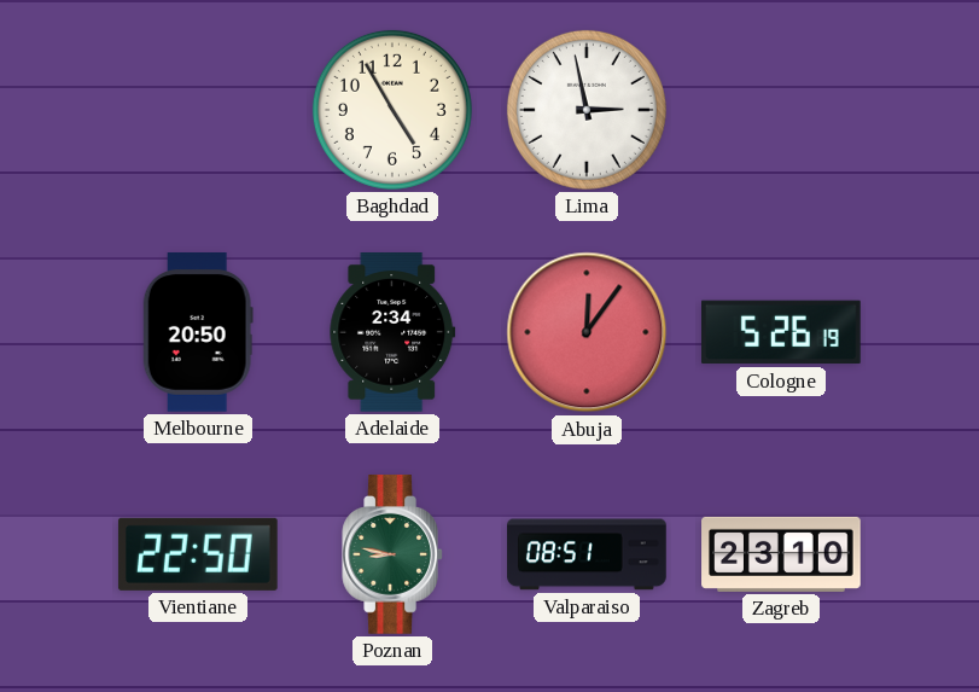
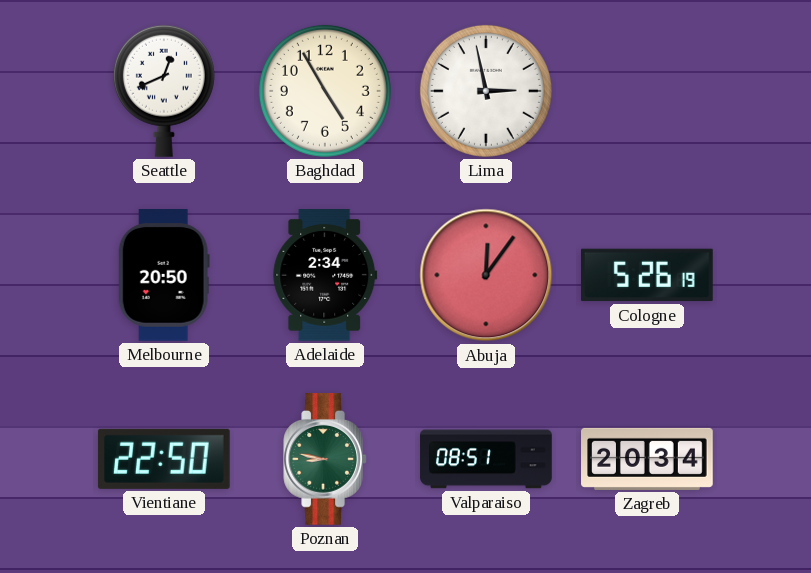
Seattle: none -> 12:41 (164, 91)
Zagreb: 23:10 -> 20:34 (647, 459)
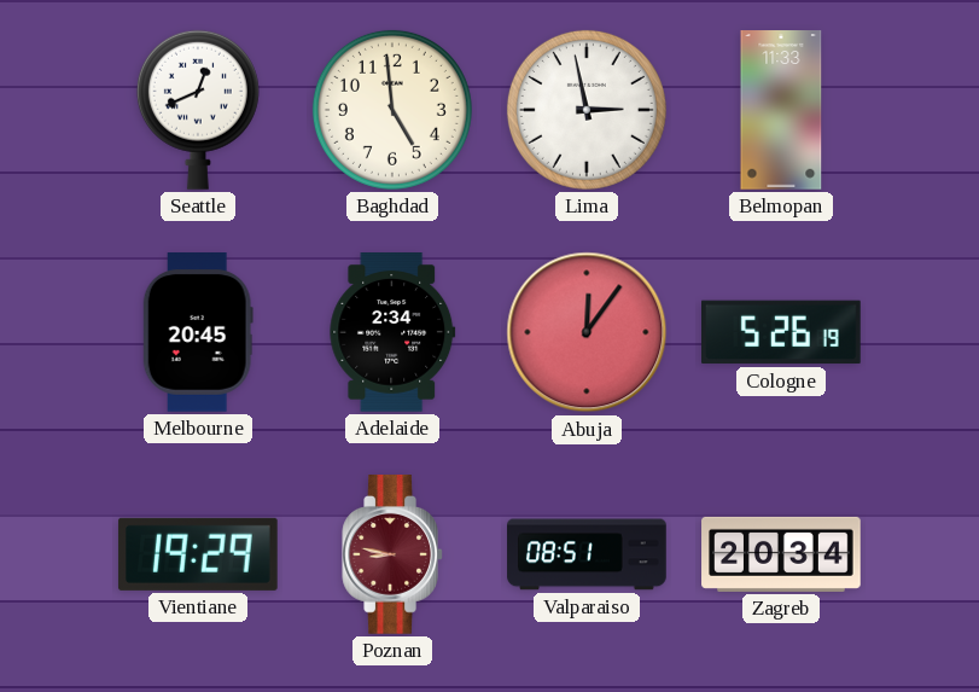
Baghdad: 4:55 -> 4:59 (392, 110)
Belmopan: none -> 11:33 (781, 110)
Melbourne: 20:50 -> 20:45 (198, 333)
Vientiane: 22:50 -> 19:29 (198, 554)
Poznan dial: green -> burgundy (392, 556)
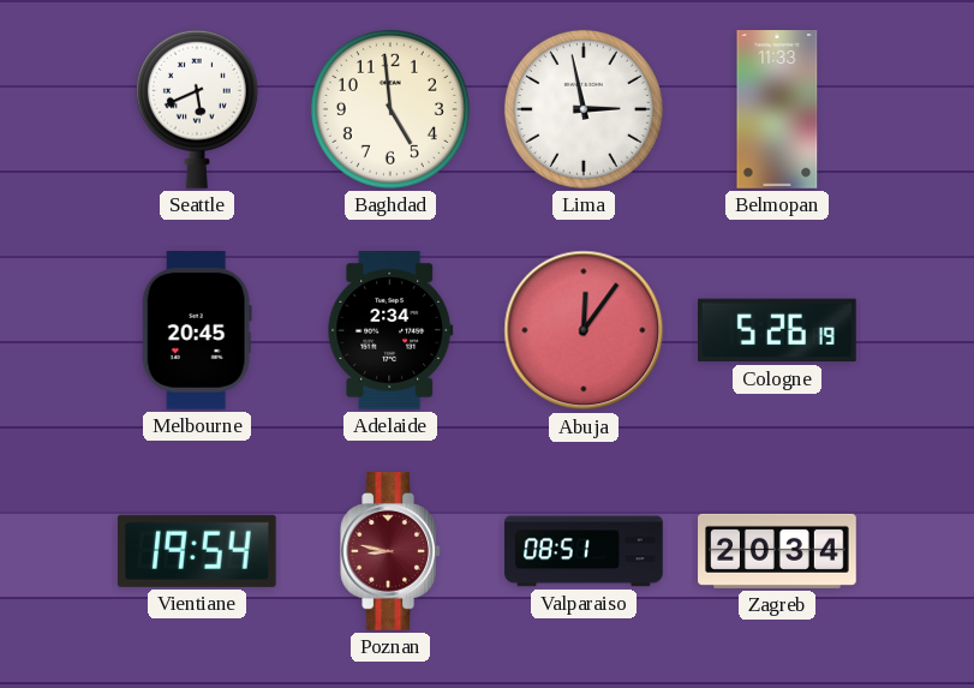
Seattle: 12:41 -> 5:41 (197, 109)
Vientiane: 19:29 -> 19:54 (197, 551)
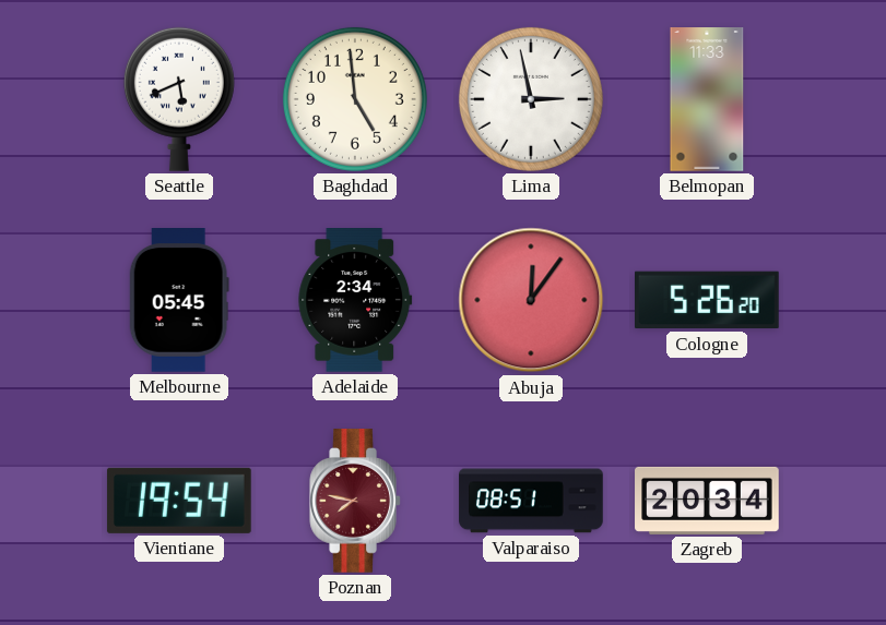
Melbourne: 20:45 -> 05:45 (179, 301)
Cologne: 5:26:19 -> 5:26:20 (708, 300)
Poznan: 8:47 -> 7:47 (355, 502)
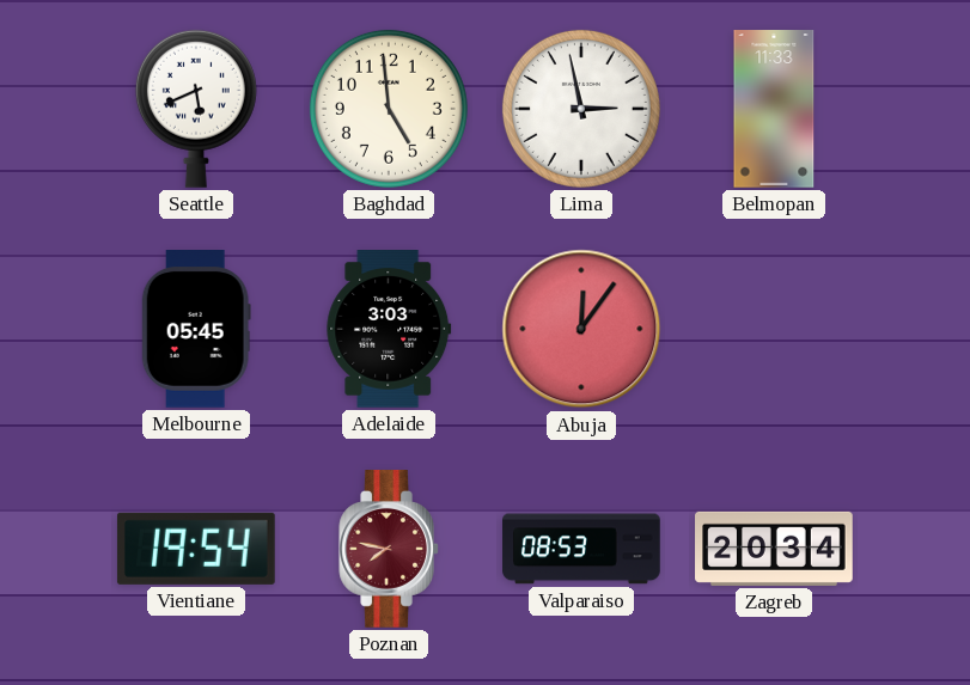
Adelaide: 2:34 -> 3:03 (389, 330)
Cologne: 5:26 -> none (708, 300)
Valparaiso: 08:51 -> 08:53 (581, 549)
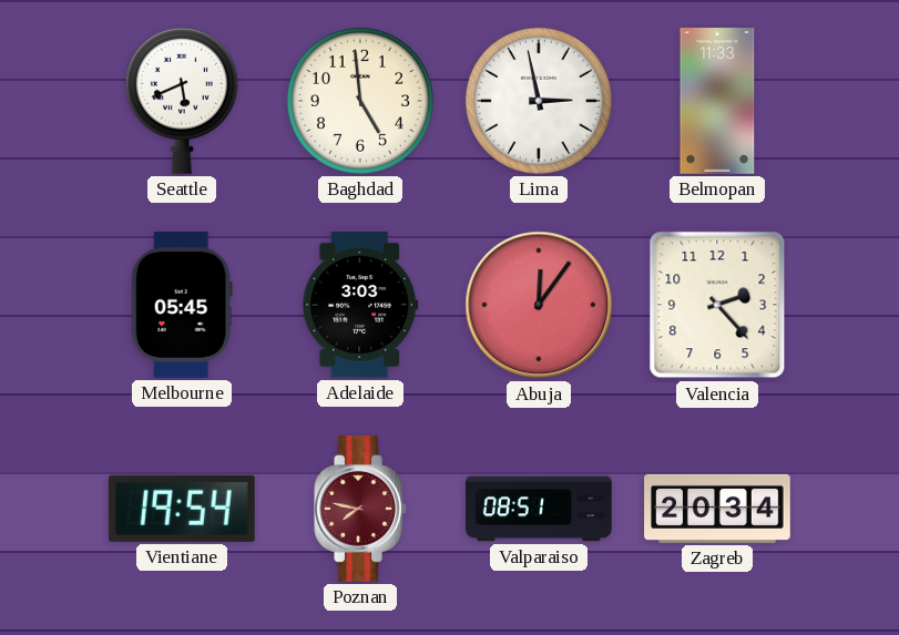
Valencia: none -> 2:23 (717, 305)
Valparaiso: 08:53 -> 08:51 (539, 509)
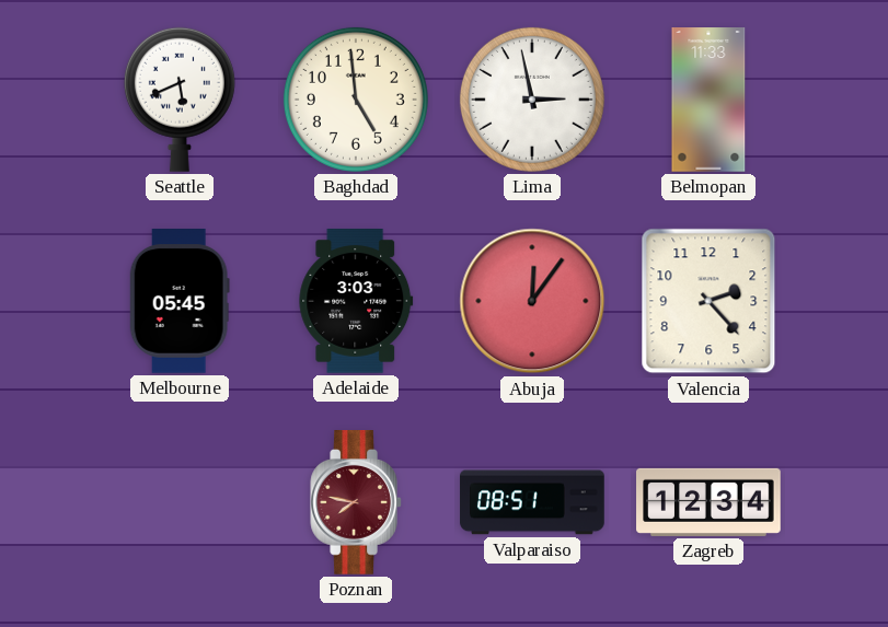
Vientiane: 19:54 -> none (182, 509)
Zagreb: 20:34 -> 12:34 (708, 502)
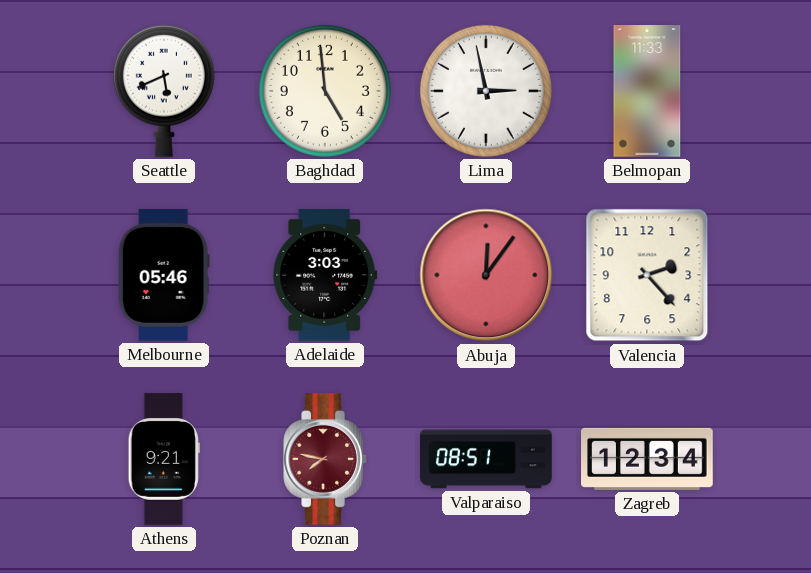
Melbourne: 05:45 -> 05:46 (164, 276)
Athens: none -> 9:21 (164, 459)
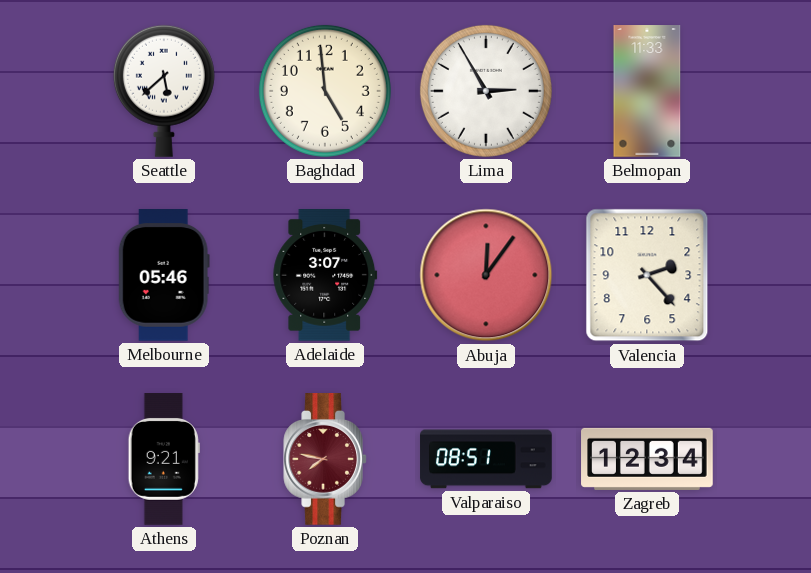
Seattle: 5:41 -> 5:38 (164, 91)
Lima: 2:58 -> 2:55 (486, 91)
Adelaide: 3:03 -> 3:07 (325, 276)
